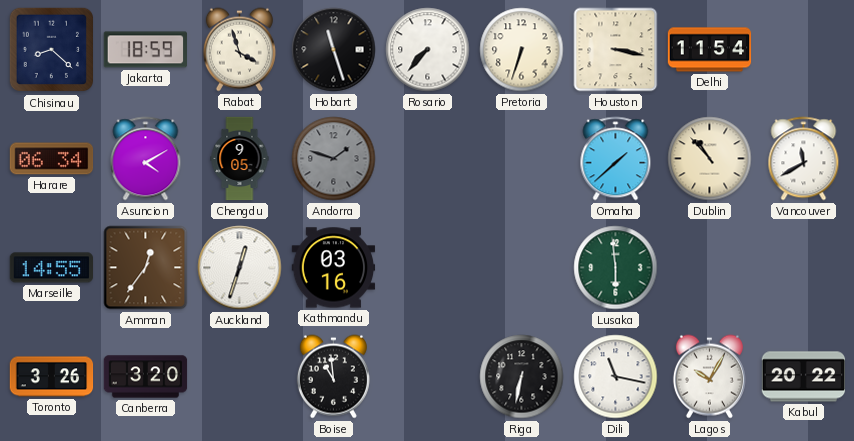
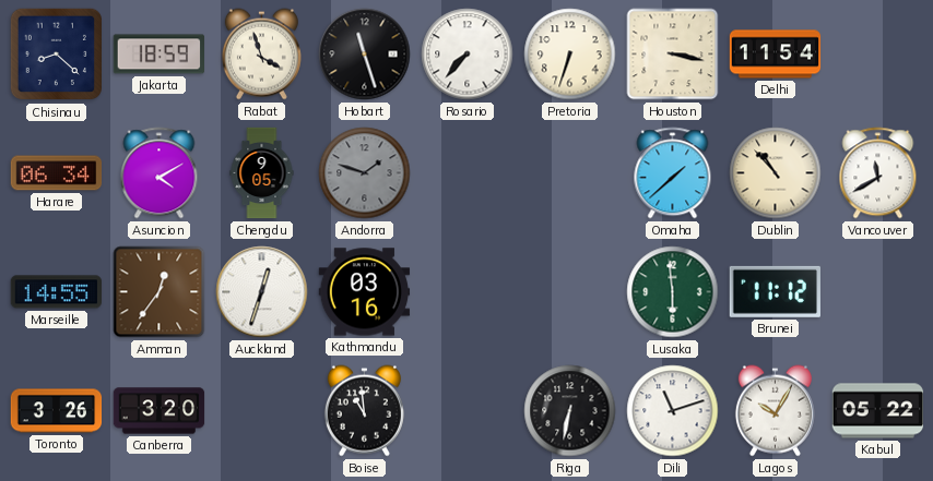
Brunei: none -> 11:12 (775, 291)
Dili: 11:17 -> 11:12 (673, 411)
Kabul: 20:22 -> 05:22 (878, 411)
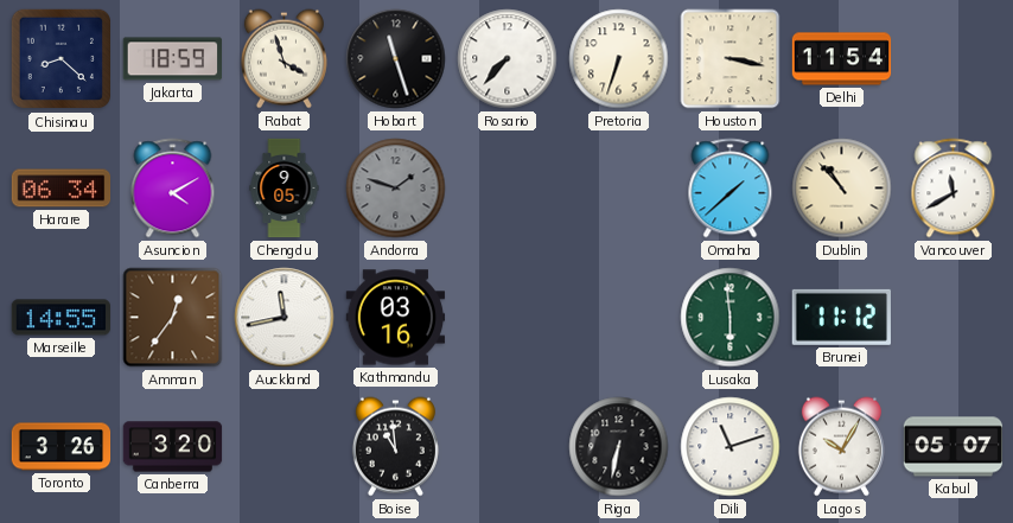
Auckland: 12:33 -> 11:43 (285, 318)
Kabul: 05:22 -> 05:07 (954, 447)
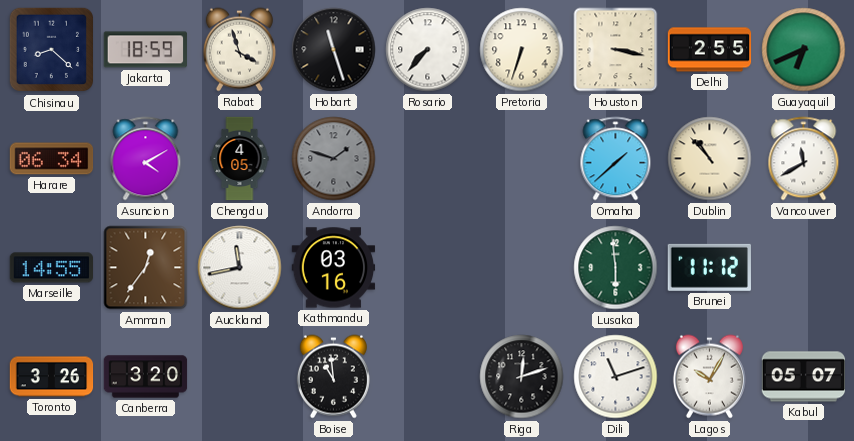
Delhi: 11:54 -> 2:55 (710, 50)
Guayaquil: none -> 6:41 (804, 50)
Chengdu: 9:05 -> 4:05 (240, 159)
Riga: 6:32 -> 12:12 (522, 377)
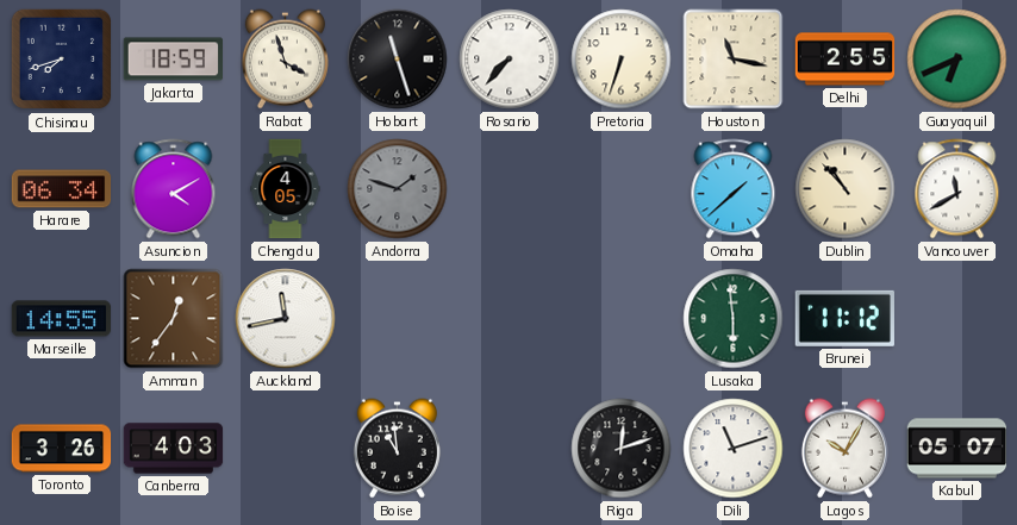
Chisinau: 8:22 -> 7:42 (62, 60)
Houston: 3:17 -> 11:17 (734, 60)
Kathmandu: 03:16 -> none (334, 268)
Canberra: 3:20 -> 4:03 (174, 449)
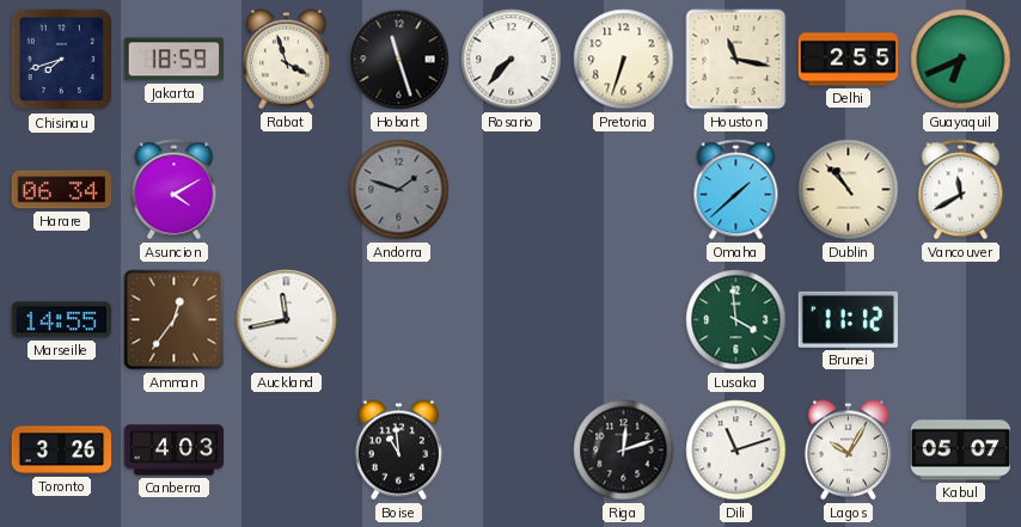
Chengdu: 4:05 -> none (286, 189)
Lusaka: 5:59 -> 3:59 (736, 320)
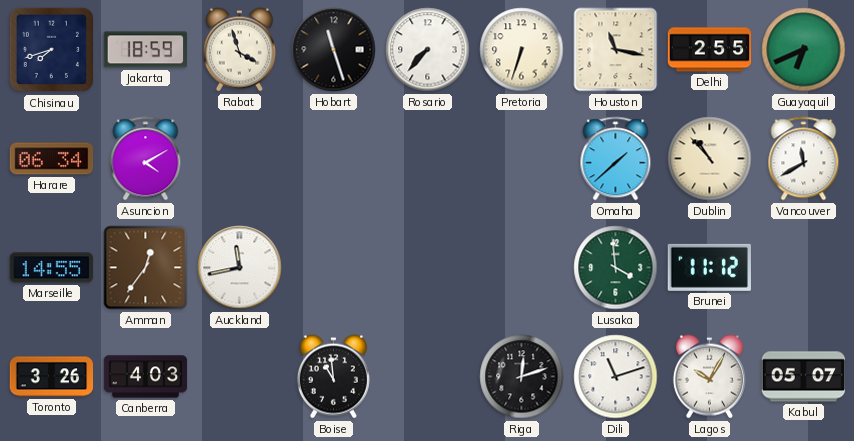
Andorra: 1:48 -> none (399, 190)
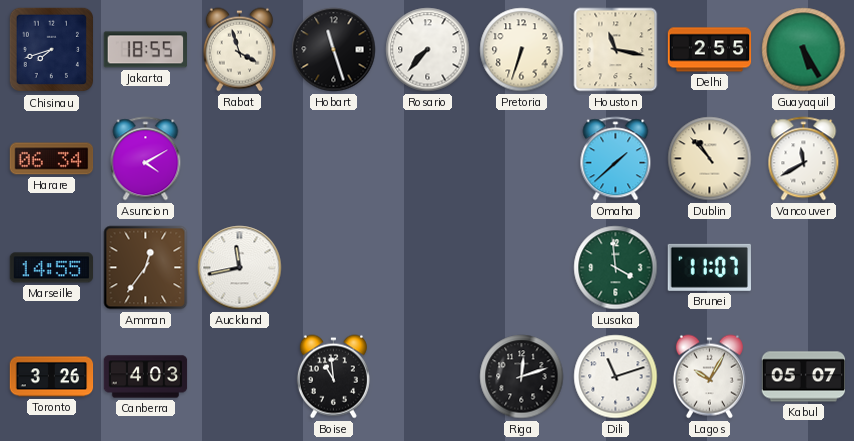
Jakarta: 18:59 -> 18:55 (146, 50)
Guayaquil: 6:41 -> 5:25 (804, 50)
Brunei: 11:12 -> 11:07 (709, 267)
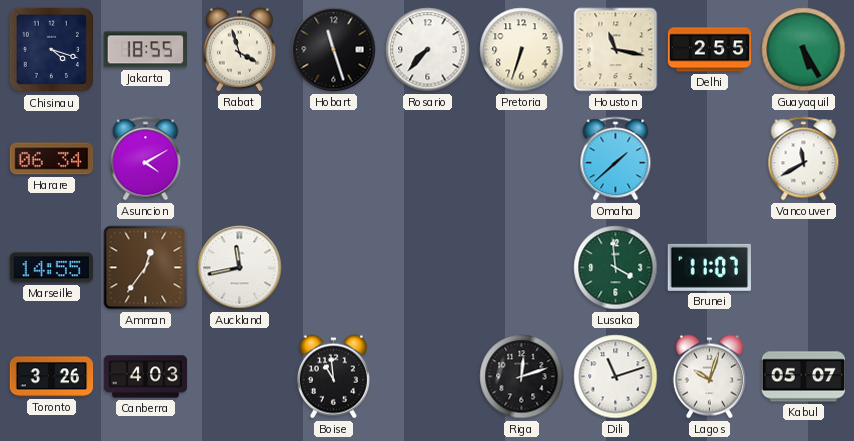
Chisinau: 7:42 -> 4:18 (52, 50)
Dublin: 10:53 -> none (710, 159)
Lagos: 10:05 -> 10:03 (709, 377)
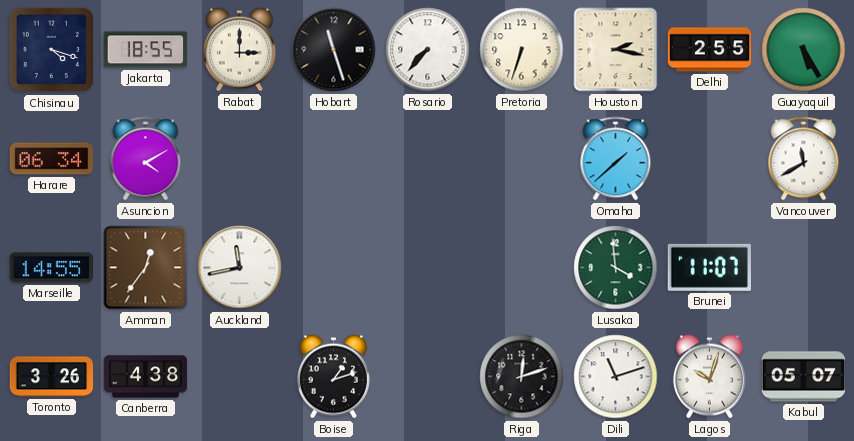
Rabat: 3:57 -> 3:00 (239, 50)
Houston: 11:17 -> 2:17 (616, 50)
Canberra: 4:03 -> 4:38 (146, 377)
Boise: 10:59 -> 1:12 (333, 377)
